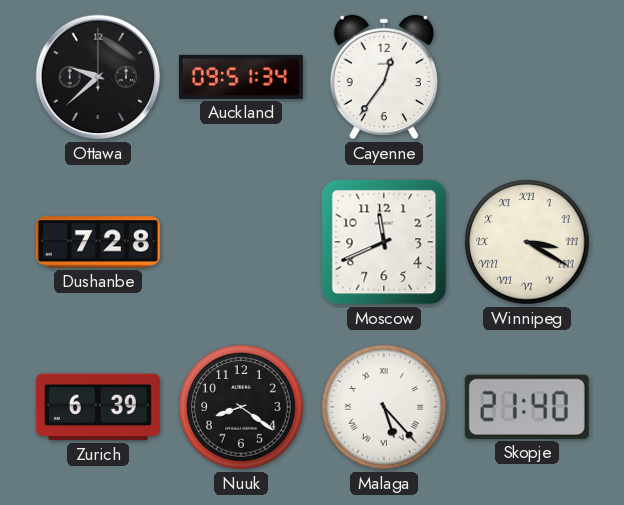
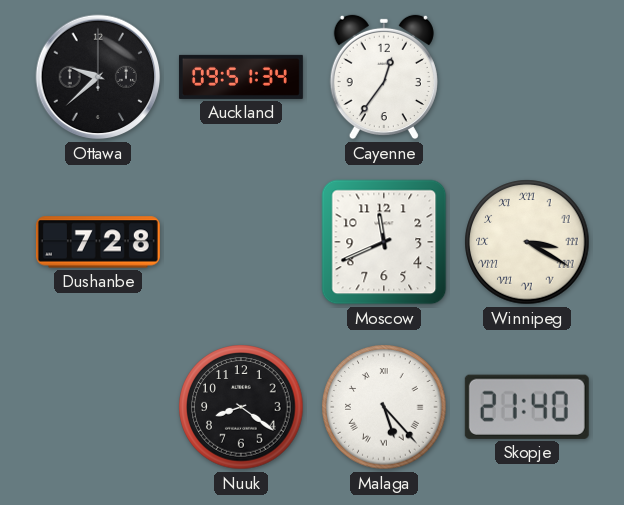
Zurich: 6:39 -> none (98, 407)
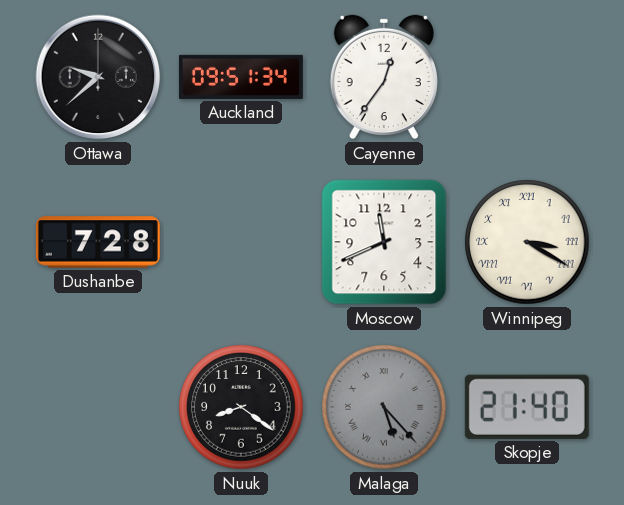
Malaga dial: white -> grey (384, 407)
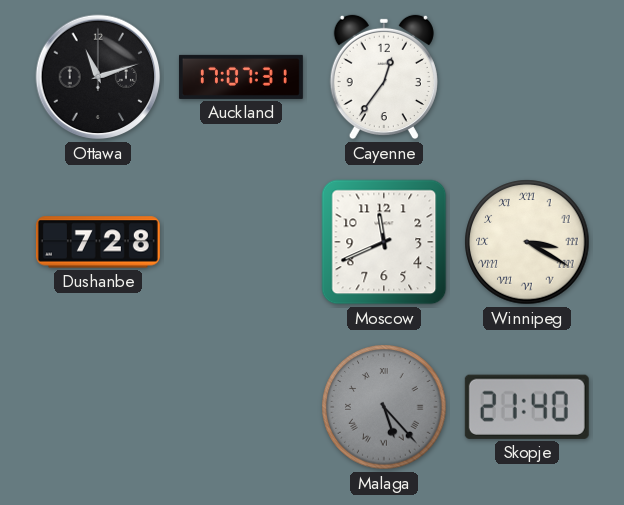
Ottawa: 9:38 -> 11:12 (98, 77)
Auckland: 09:51 -> 17:07 (241, 77)
Nuuk: 8:21 -> none (241, 407)
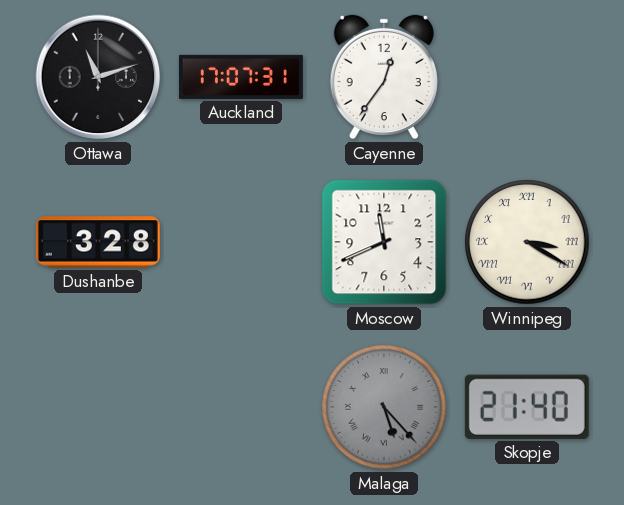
Dushanbe: 7:28 -> 3:28 (98, 242)
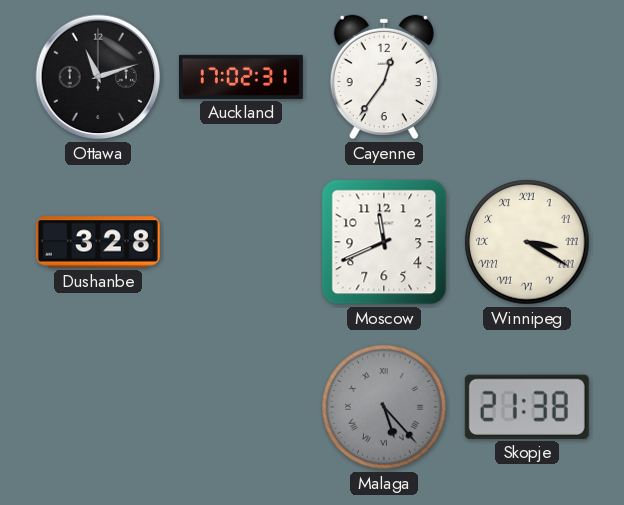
Auckland: 17:07 -> 17:02 (241, 77)
Skopje: 21:40 -> 21:38 (527, 407)
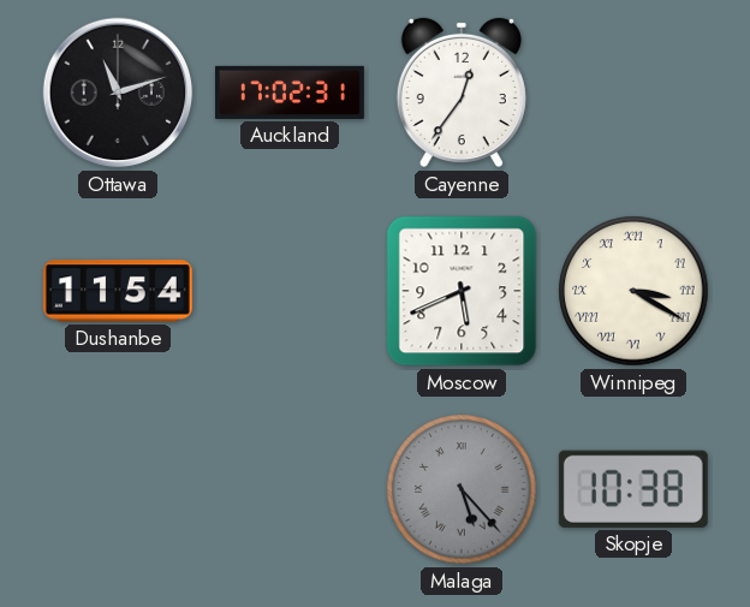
Dushanbe: 3:28 -> 11:54 (118, 291)
Moscow: 11:41 -> 5:41 (462, 291)
Skopje: 21:38 -> 10:38 (633, 489)
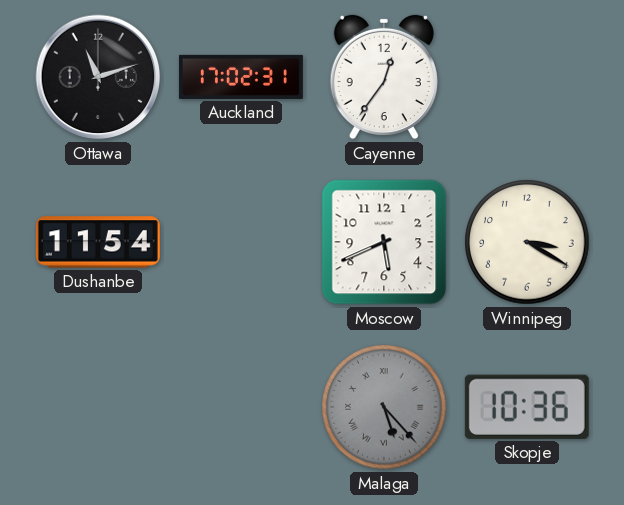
Winnipeg numerals: Roman -> Arabic (527, 242)
Skopje: 10:38 -> 10:36 (527, 407)
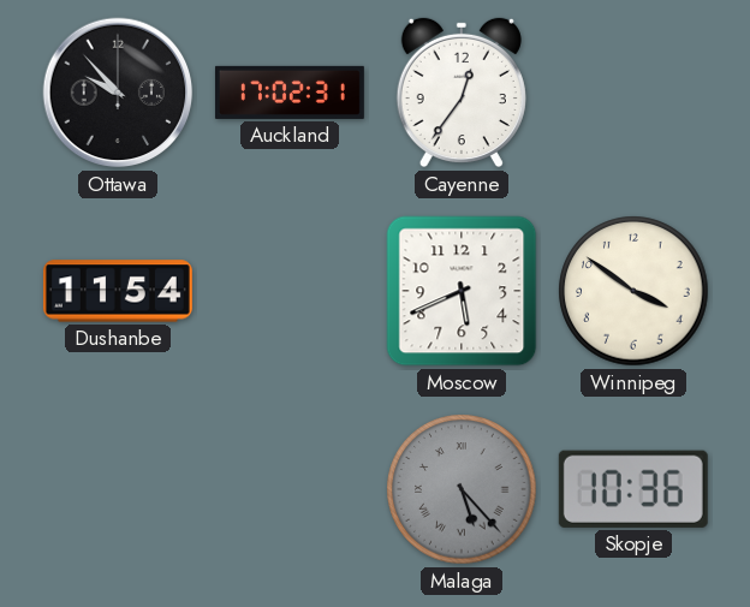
Ottawa: 11:12 -> 9:53 (118, 93)
Winnipeg: 3:20 -> 3:51 (633, 291)
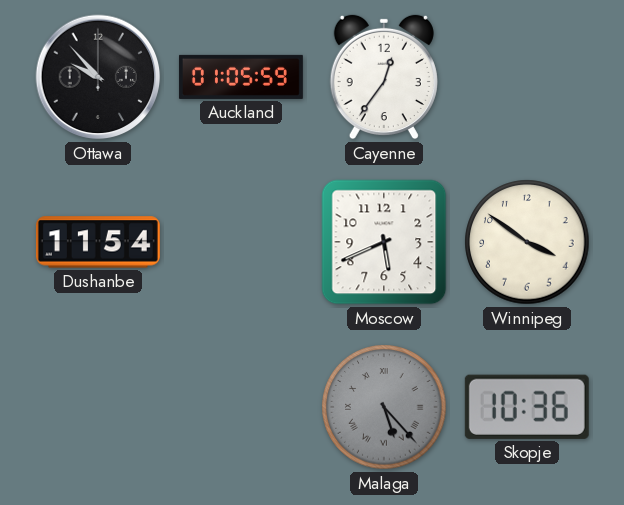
Auckland: 17:02 -> 01:05 (241, 77)
